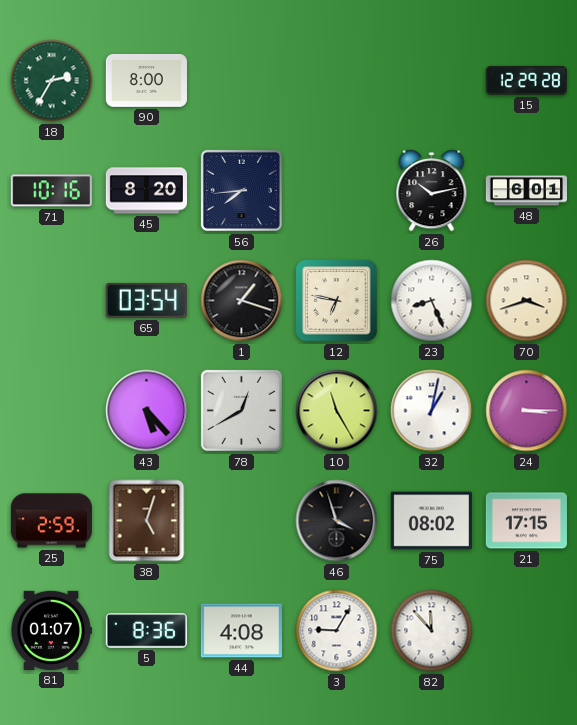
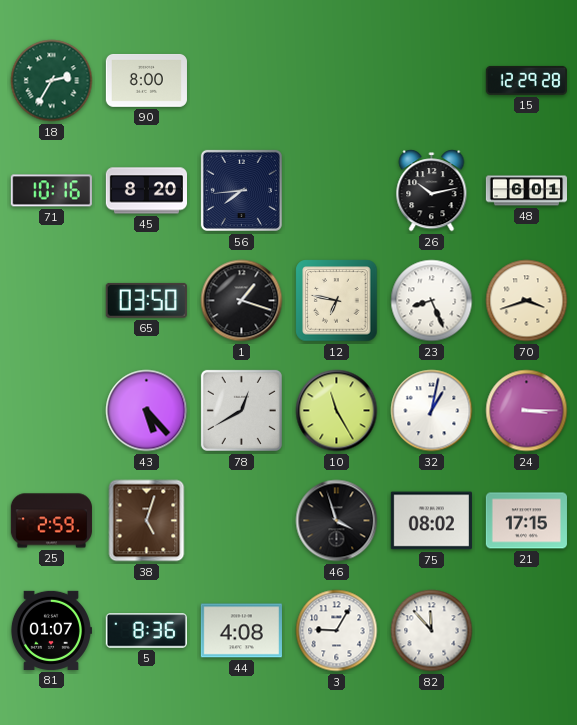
65: 03:54 -> 03:50 (146, 300)
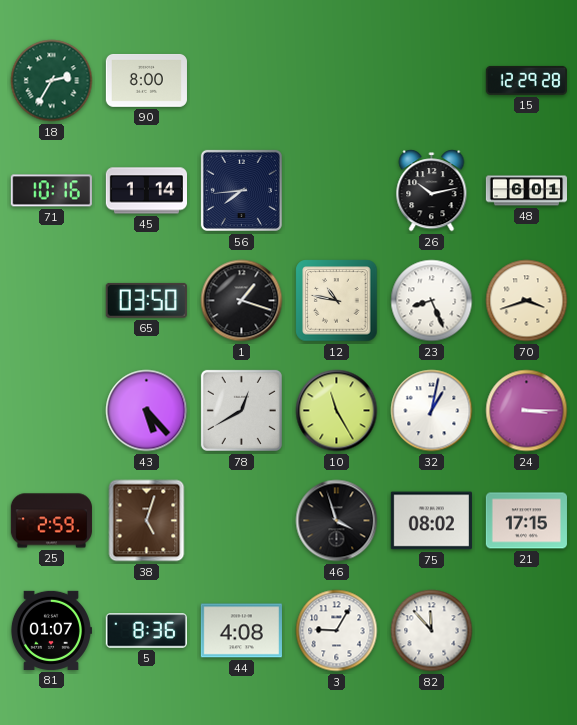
45: 8:20 -> 1:14 (146, 191)
12: 6:47 -> 10:47 (337, 301)
